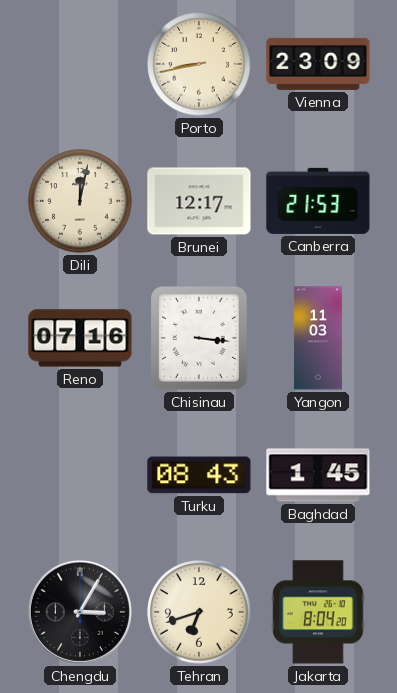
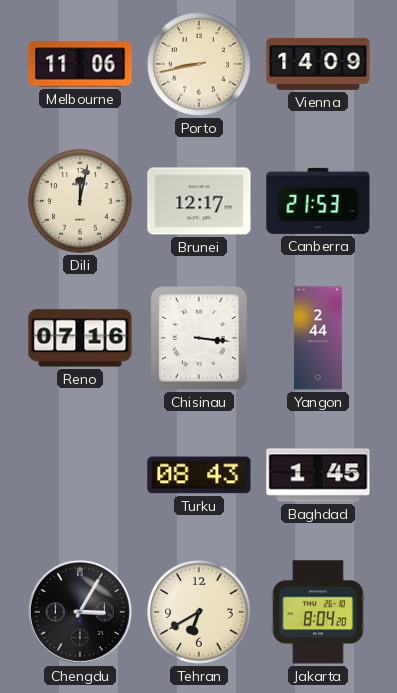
Melbourne: none -> 11:06 (80, 64)
Vienna: 23:09 -> 14:09 (318, 64)
Yangon: 11:03 -> 2:44 (318, 338)
Tehran: 6:42 -> 6:40 (199, 612)
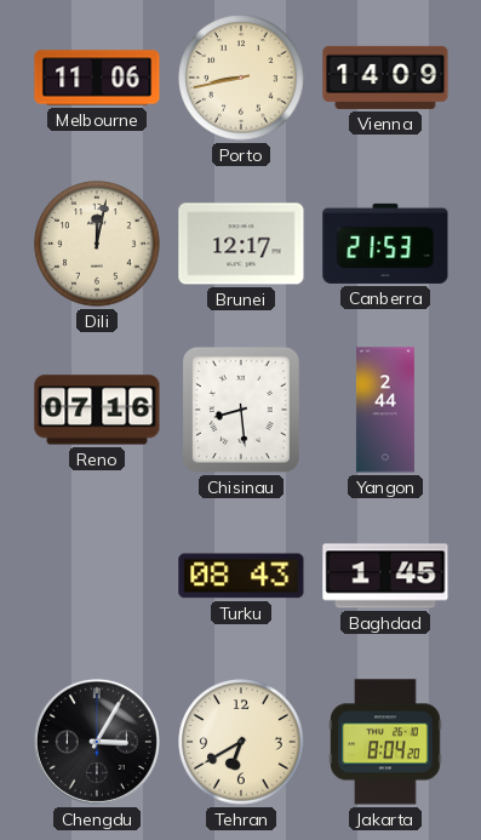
Chisinau: 3:16 -> 8:29 (241, 410)
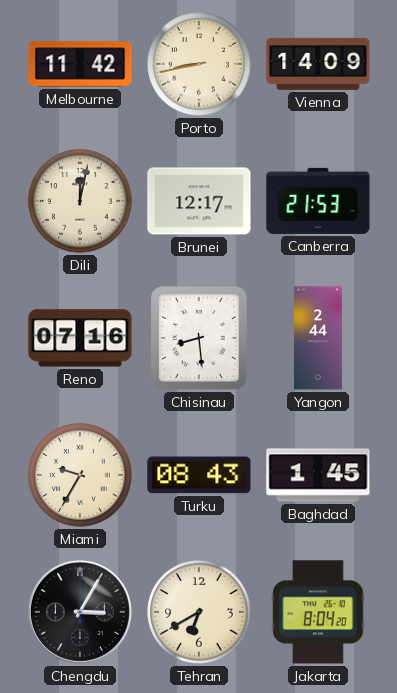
Melbourne: 11:06 -> 11:42 (80, 64)
Miami: none -> 9:35 (80, 475)
